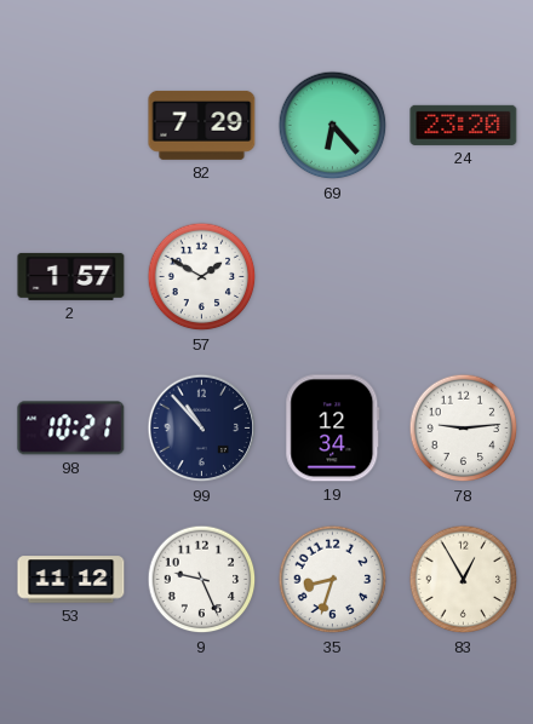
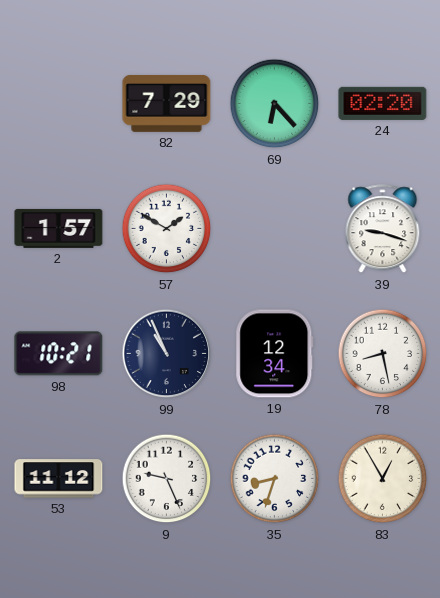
24: 23:20 -> 02:20 (383, 103)
39: none -> 9:18 (383, 229)
99: 10:53 -> 10:56 (167, 354)
78: 9:14 -> 8:28 (383, 354)
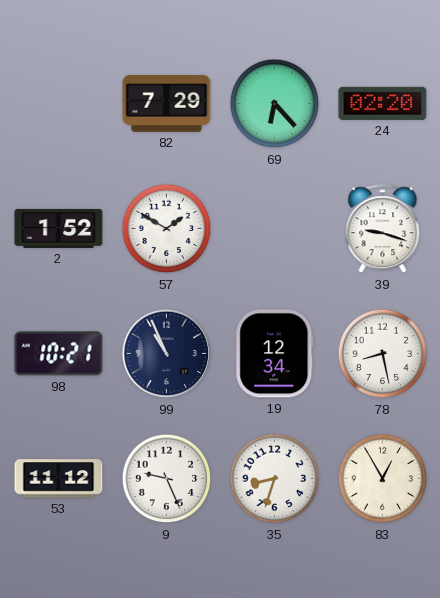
2: 1:57 -> 1:52 (59, 228)
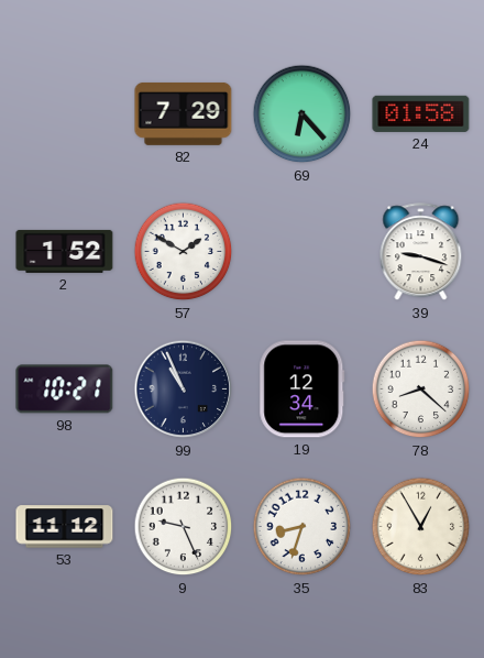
24: 02:20 -> 01:58 (421, 113)
78: 8:28 -> 8:22 (421, 390)
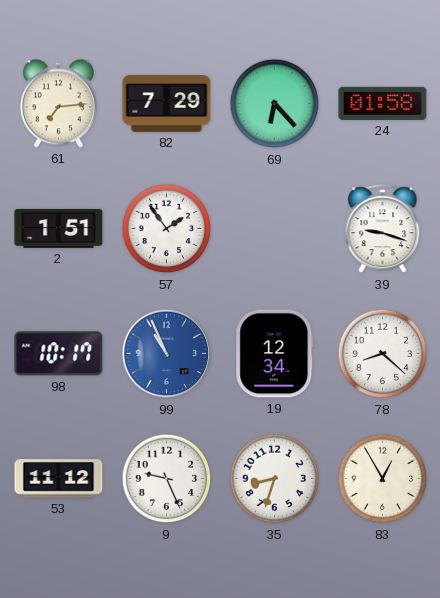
61: none -> 7:14 (58, 104)
2: 1:52 -> 1:51 (59, 228)
57: 1:50 -> 1:54 (167, 229)
98: 10:21 -> 10:17 (59, 354)
99 dial: navy -> blue (167, 354)
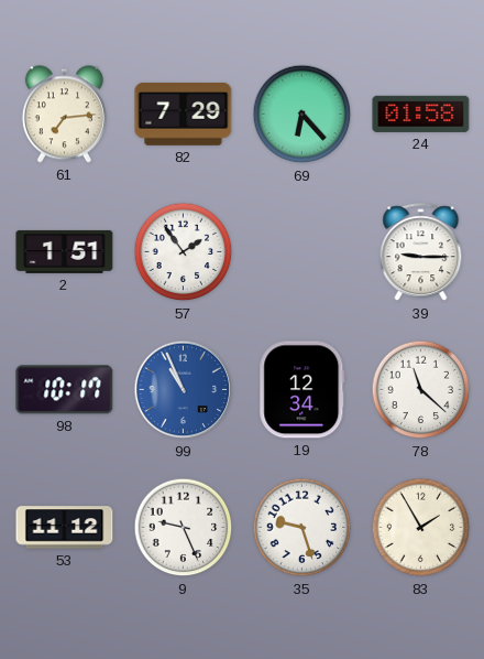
39: 9:18 -> 9:15 (421, 252)
78: 8:22 -> 11:22 (421, 390)
35: 8:33 -> 9:27 (302, 528)
83: 12:55 -> 1:55 (421, 528)
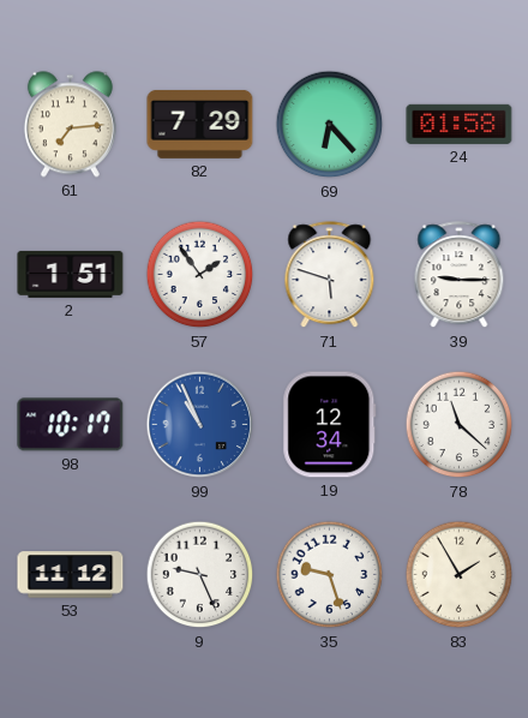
71: none -> 5:48 (330, 275)
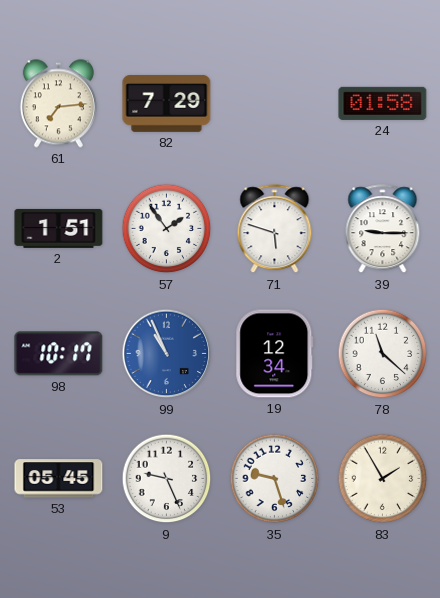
69: 6:23 -> none (330, 125)
53: 11:12 -> 05:45 (59, 479)
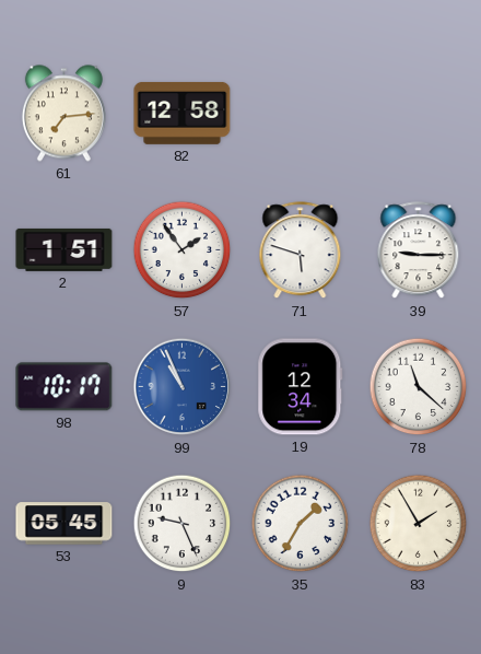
82: 7:29 -> 12:58 (183, 113)
24: 01:58 -> none (383, 103)
35: 9:27 -> 1:35 (301, 524)
